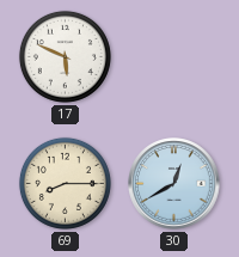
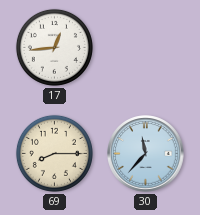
17: 5:49 -> 12:44 (54, 47)
30: 12:40 -> 11:37 (146, 154)
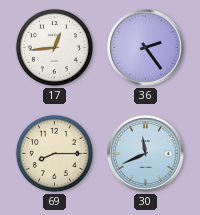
36: none -> 2:24 (146, 48)
30: 11:37 -> 11:41 (146, 154)
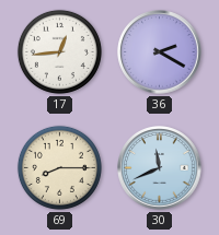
36: 2:24 -> 2:20 (160, 52)
